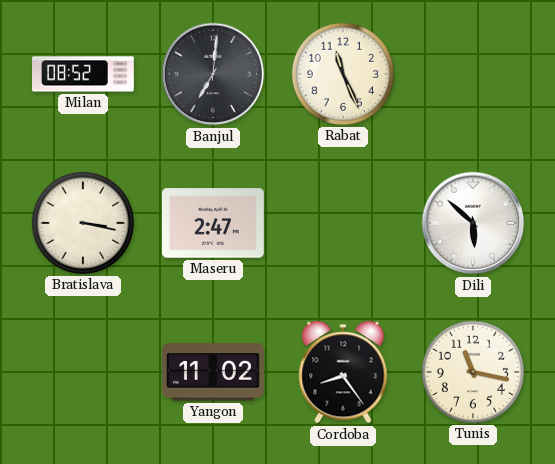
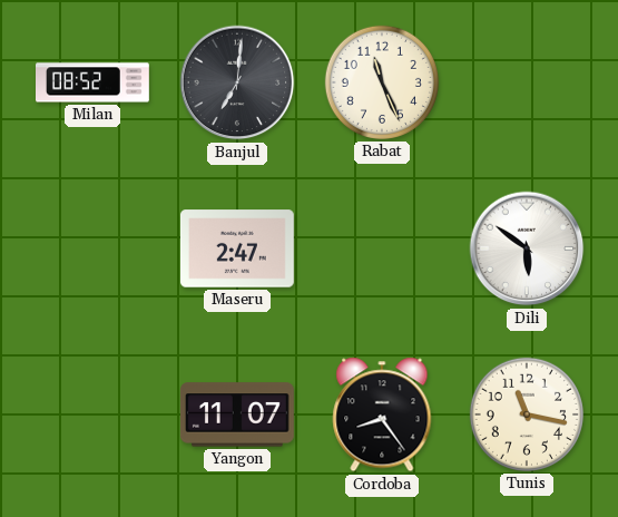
Bratislava: 3:17 -> none (83, 223)
Dili: 5:52 -> 5:51 (527, 248)
Yangon: 11:02 -> 11:07 (237, 414)
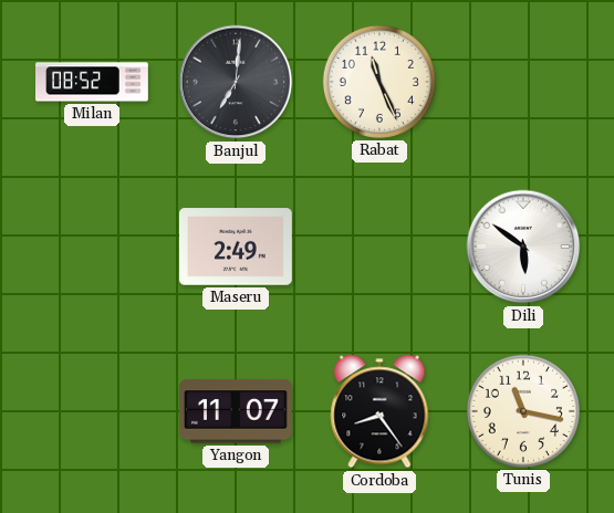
Maseru: 2:47 -> 2:49 (236, 247)
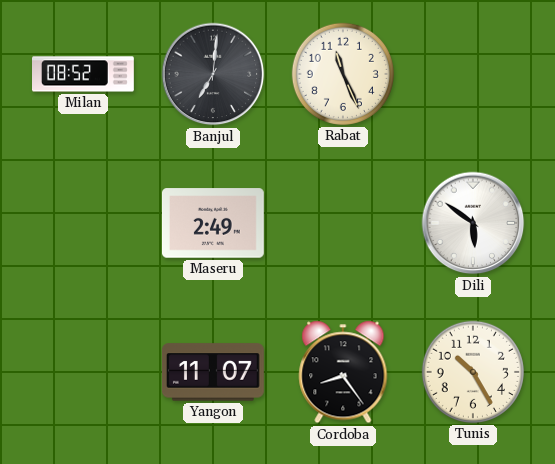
Tunis: 11:17 -> 10:25 (473, 372)
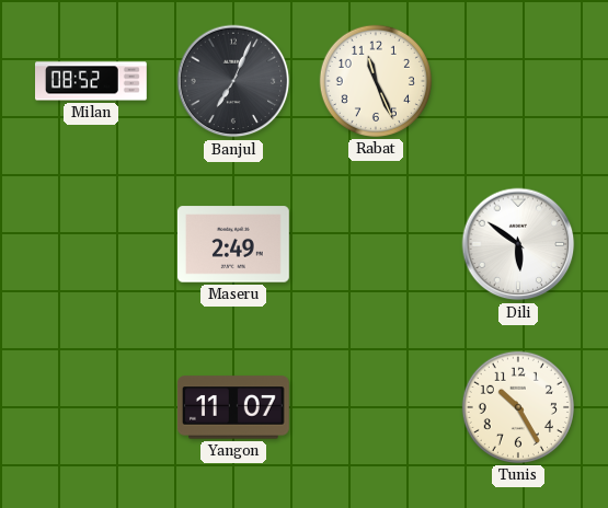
Banjul: 7:01 -> 7:04 (233, 81)
Cordoba: 8:24 -> none (343, 372)
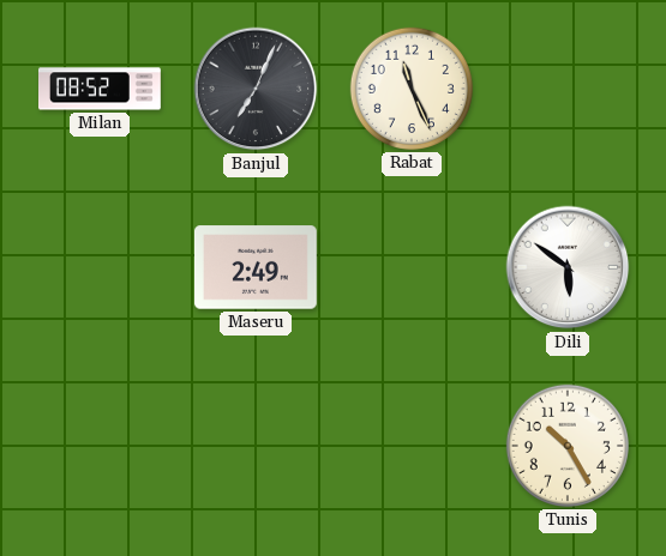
Yangon: 11:07 -> none (233, 407)
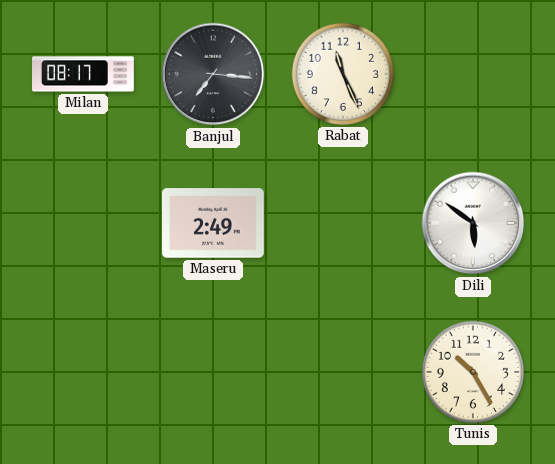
Milan: 08:52 -> 08:17 (84, 74)
Banjul: 7:04 -> 7:16 (213, 74)
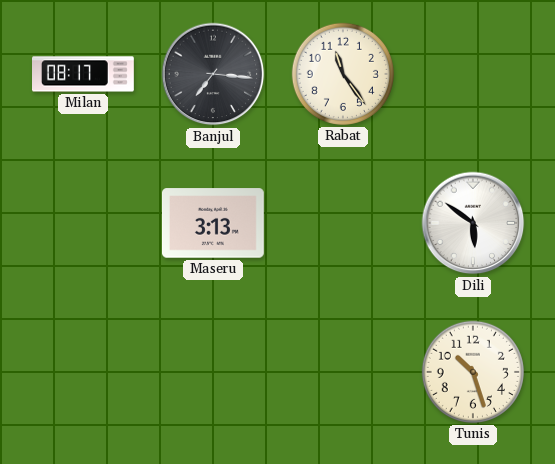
Rabat: 11:26 -> 11:24 (343, 74)
Maseru: 2:49 -> 3:13 (213, 223)
Tunis: 10:25 -> 10:27 (473, 372)
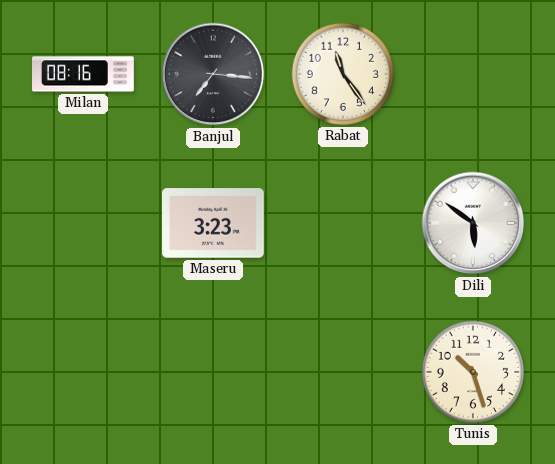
Milan: 08:17 -> 08:16 (84, 74)
Maseru: 3:13 -> 3:23 (213, 223)
